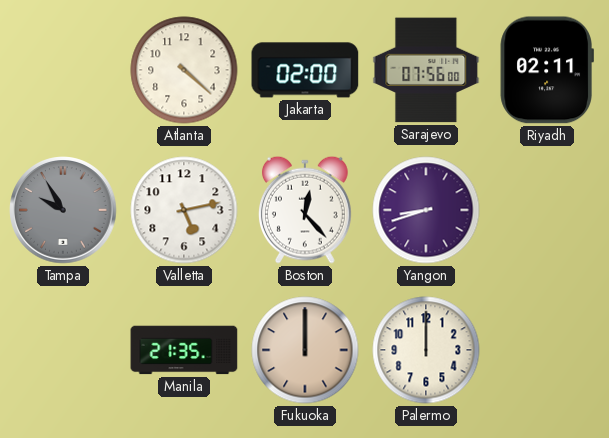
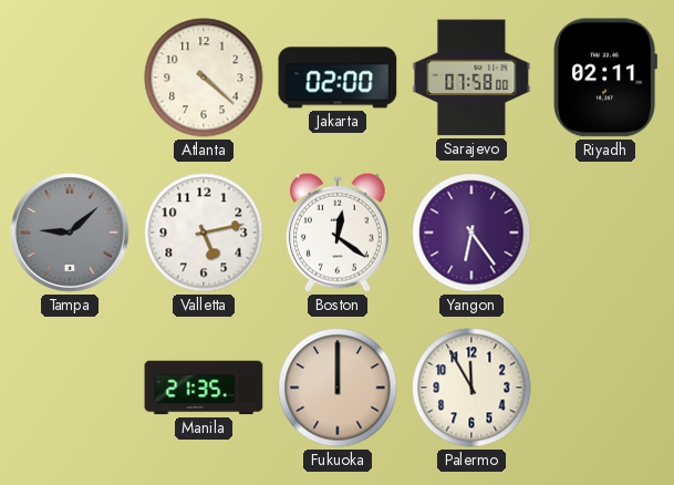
Sarajevo: 07:56 -> 07:58 (471, 78)
Tampa: 9:55 -> 9:08 (70, 233)
Boston: 12:23 -> 12:21 (338, 233)
Yangon: 8:42 -> 6:24 (471, 233)
Palermo: 12:00 -> 11:55 (471, 388)
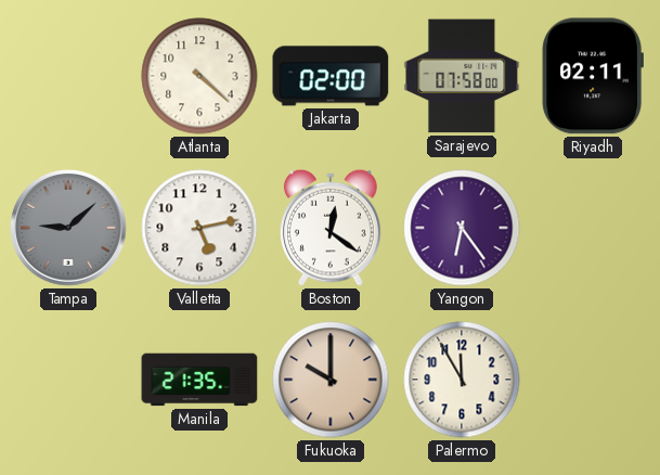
Fukuoka: 12:00 -> 10:00 (331, 380)
